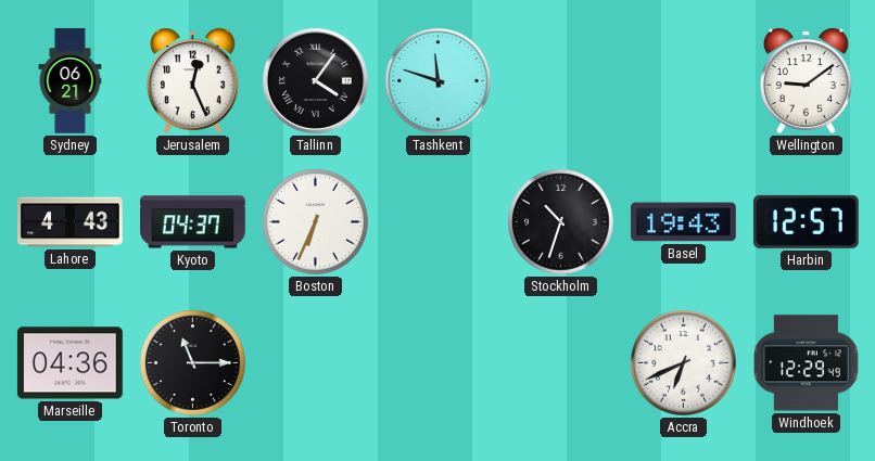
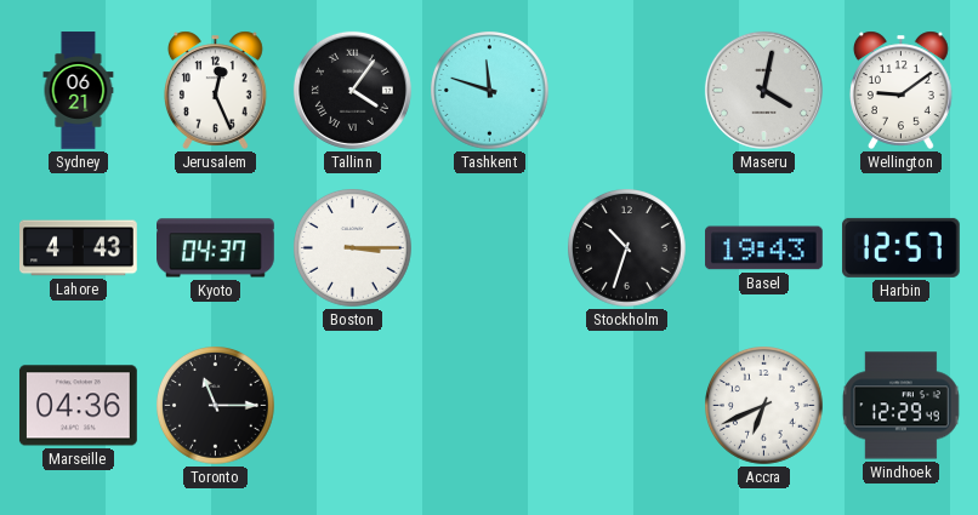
Maseru: none -> 4:02 (763, 90)
Boston: 6:34 -> 3:15 (353, 248)
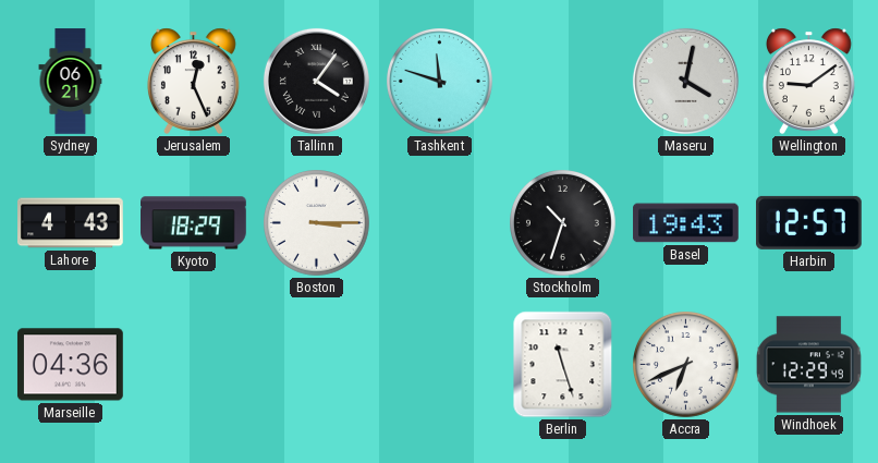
Kyoto: 04:37 -> 18:29 (194, 223)
Toronto: 11:15 -> none (216, 406)
Berlin: none -> 11:27 (563, 365)
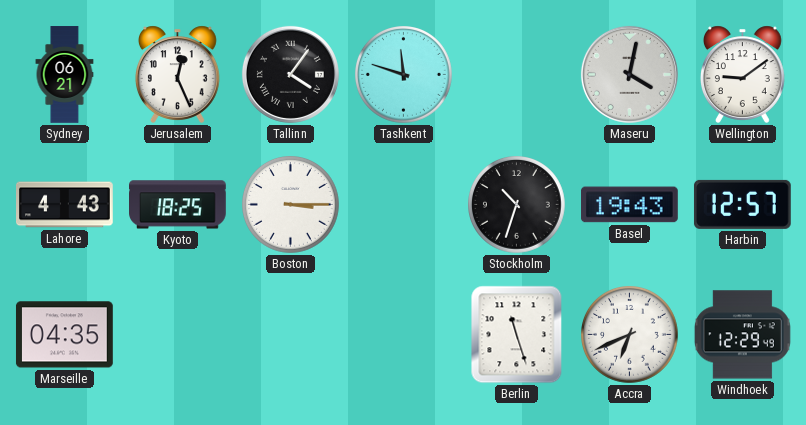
Kyoto: 18:29 -> 18:25 (178, 205)
Marseille: 04:36 -> 04:35 (65, 335)
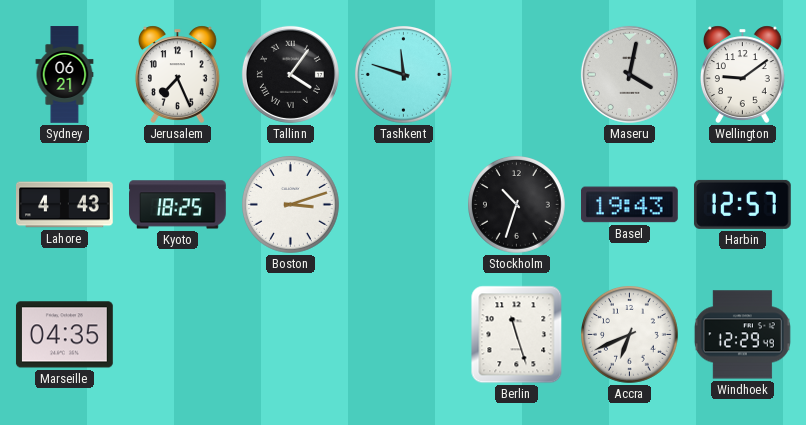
Jerusalem: 12:26 -> 7:26 (177, 74)
Boston: 3:15 -> 3:12 (291, 205)
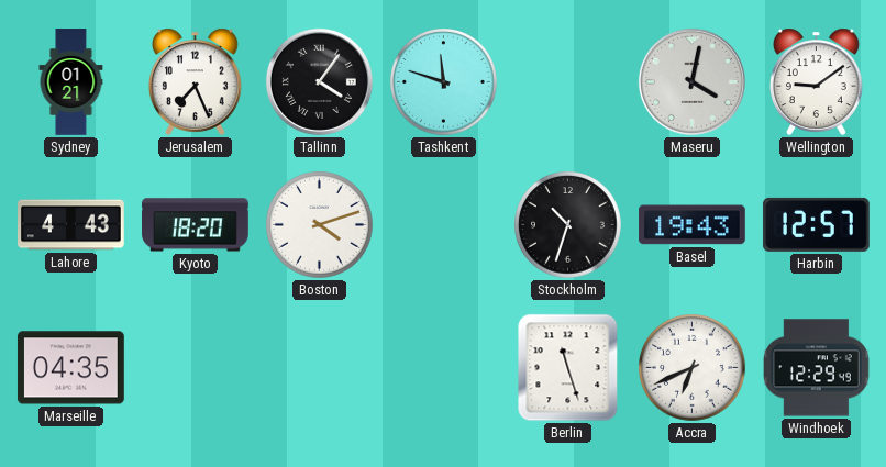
Sydney: 06:21 -> 01:21 (71, 82)
Kyoto: 18:25 -> 18:20 (196, 225)
Boston: 3:12 -> 4:12 (320, 225)
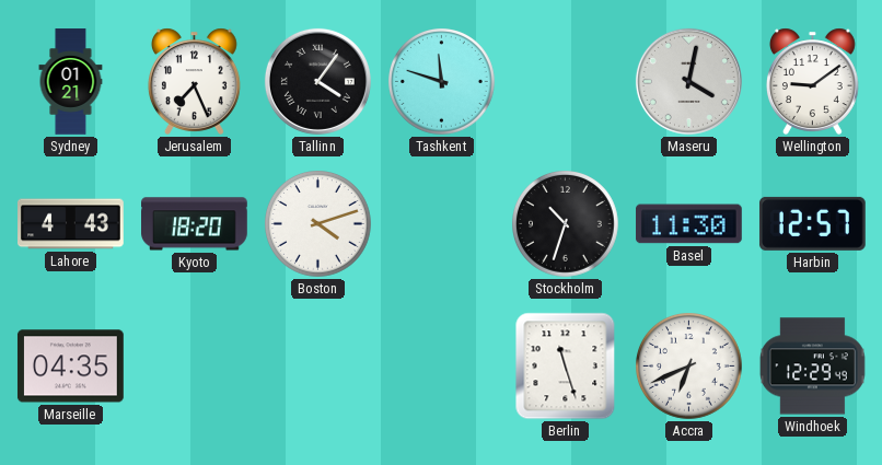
Basel: 19:43 -> 11:30 (689, 224)
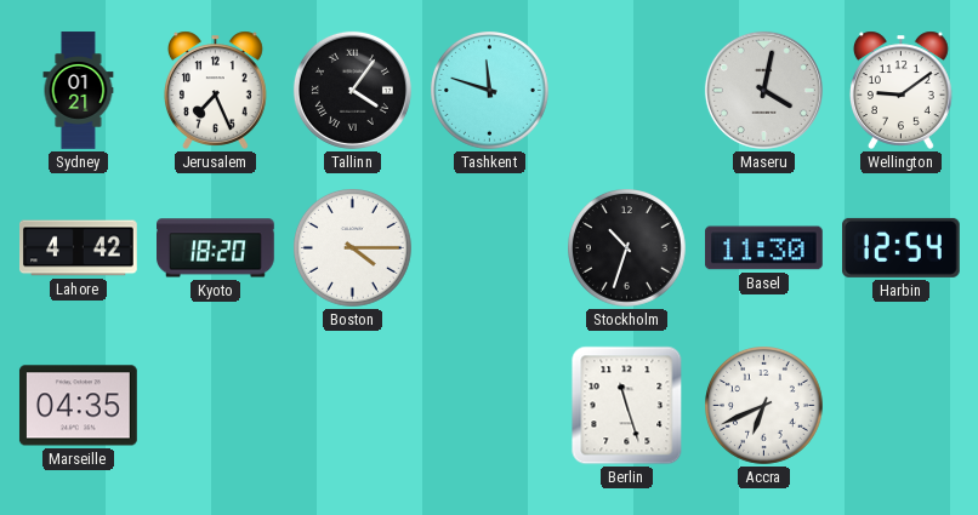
Lahore: 4:43 -> 4:42 (79, 248)
Boston: 4:12 -> 4:15 (353, 248)
Harbin: 12:57 -> 12:54 (900, 247)
Windhoek: 12:29 -> none (812, 367)
